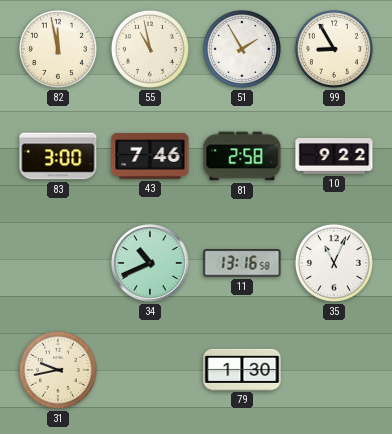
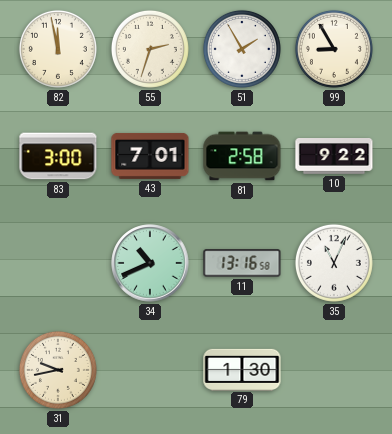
55: 10:58 -> 2:33 (150, 49)
43: 7:46 -> 7:01 (150, 156)
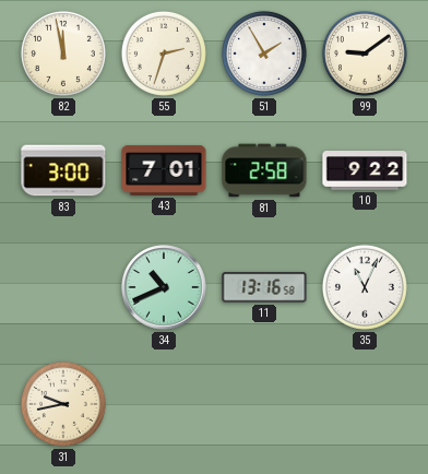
99: 8:55 -> 9:09 (365, 54)
79: 1:30 -> none (242, 369)
